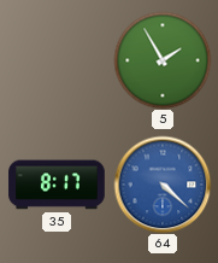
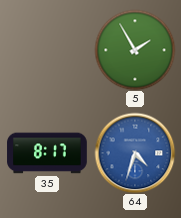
64: 4:22 -> 4:33 (135, 153)
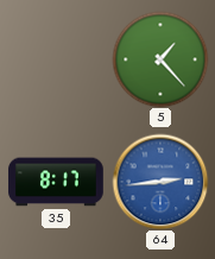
5: 1:55 -> 1:23 (160, 59)
64: 4:33 -> 2:44 (160, 182)
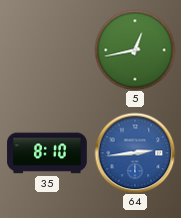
5: 1:23 -> 12:43 (135, 50)
35: 8:17 -> 8:10 (47, 153)
